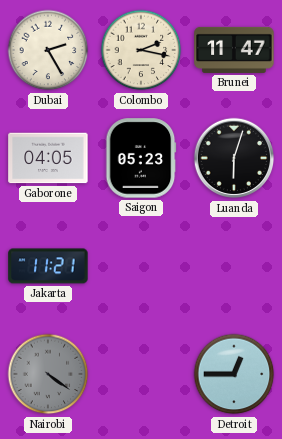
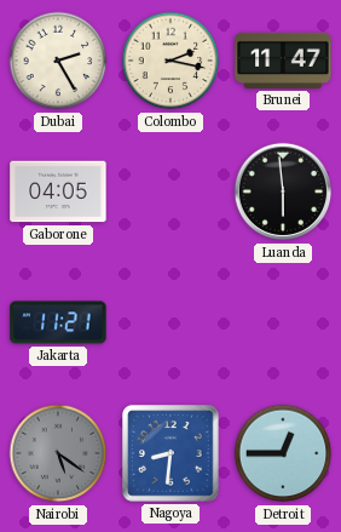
Saigon: 05:23 -> none (141, 158)
Luanda: 6:03 -> 5:59 (283, 191)
Nairobi: 4:21 -> 5:21 (58, 453)
Nagoya: none -> 8:31 (172, 454)
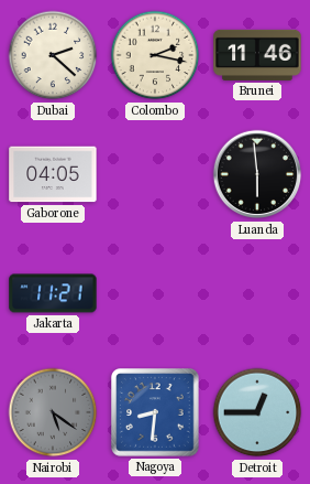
Dubai: 2:25 -> 2:22 (53, 55)
Brunei: 11:47 -> 11:46 (257, 55)
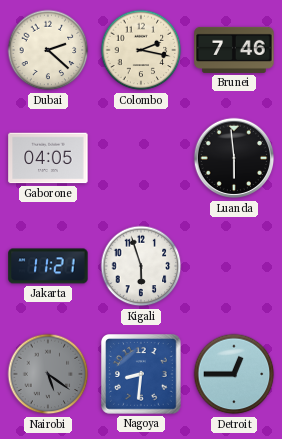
Brunei: 11:46 -> 7:46 (234, 50)
Kigali: none -> 5:57 (141, 266)
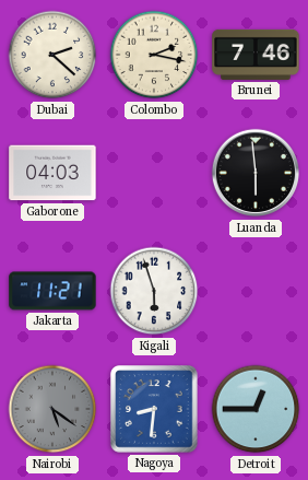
Gaborone: 04:05 -> 04:03 (52, 173)
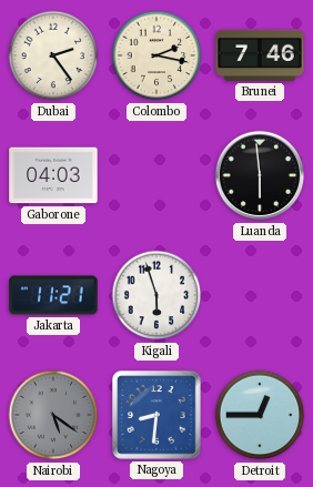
Dubai: 2:22 -> 2:24 (53, 55)
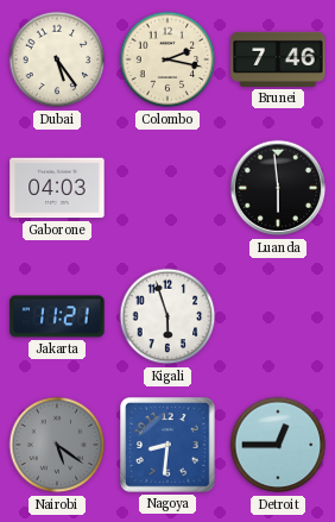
Dubai: 2:24 -> 5:24 (57, 59)
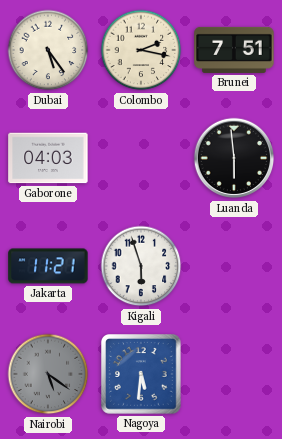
Brunei: 7:46 -> 7:51 (234, 50)
Nagoya: 8:31 -> 5:31 (142, 375)
Detroit: 12:45 -> none (278, 445)
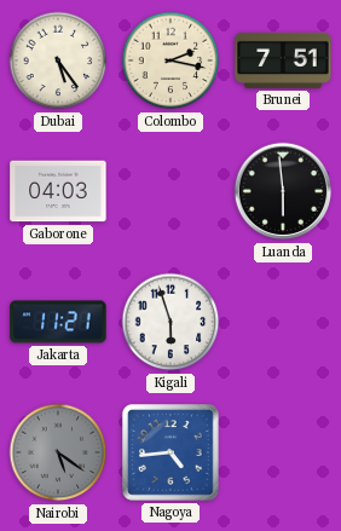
Nagoya: 5:31 -> 4:44 (172, 454)
